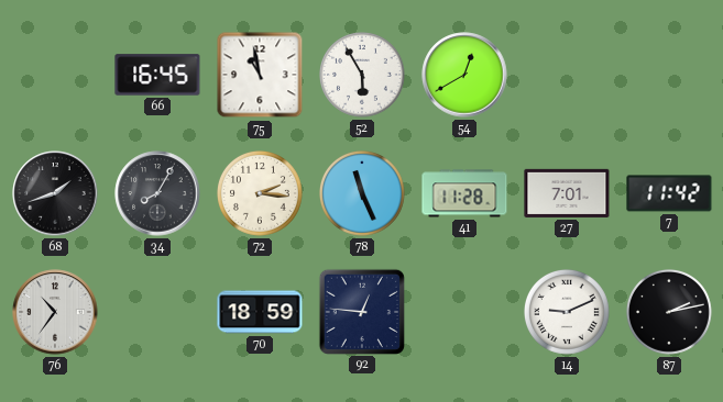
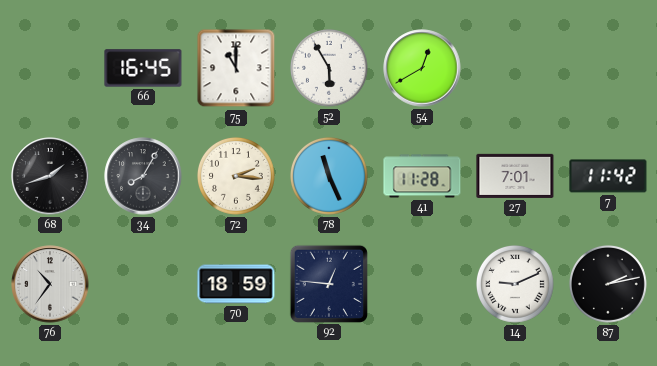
75: 10:58 -> 11:00 (236, 68)
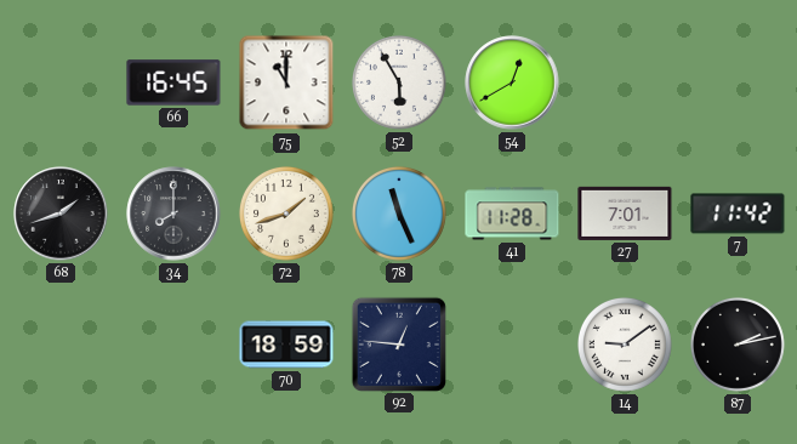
34: 8:05 -> 8:00 (173, 214)
72: 2:16 -> 1:42 (288, 215)
76: 10:36 -> none (50, 284)
14: 9:11 -> 9:09 (626, 346)
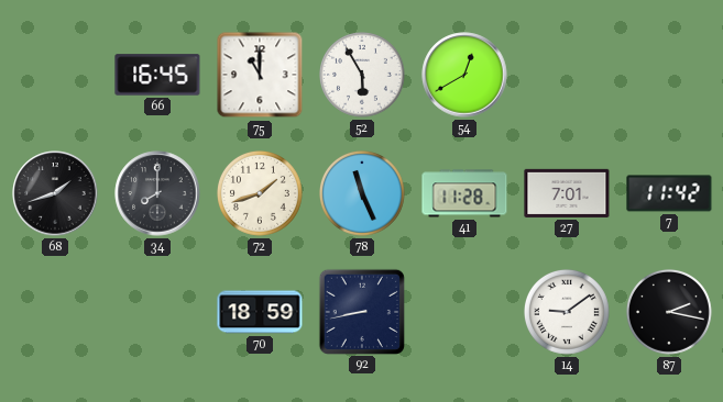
92: 12:46 -> 8:43 (361, 311)
87: 2:13 -> 2:17 (670, 313)
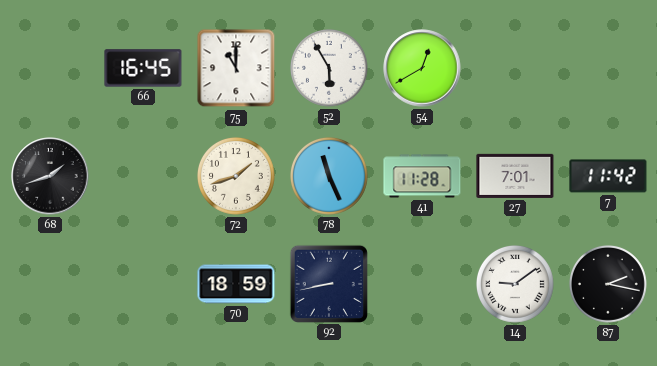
34: 8:00 -> none (157, 193)
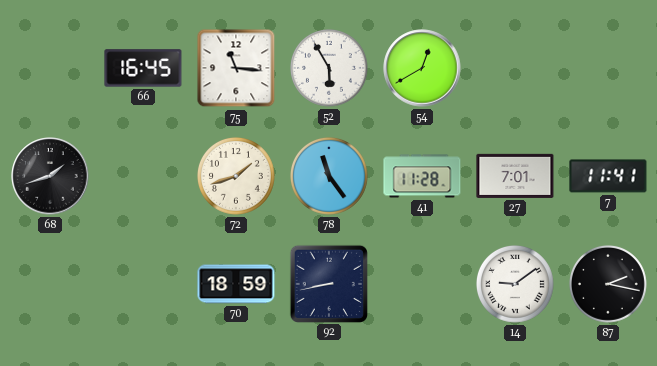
75: 11:00 -> 11:16 (236, 68)
78: 11:26 -> 11:24 (330, 177)
7: 11:42 -> 11:41 (608, 176)
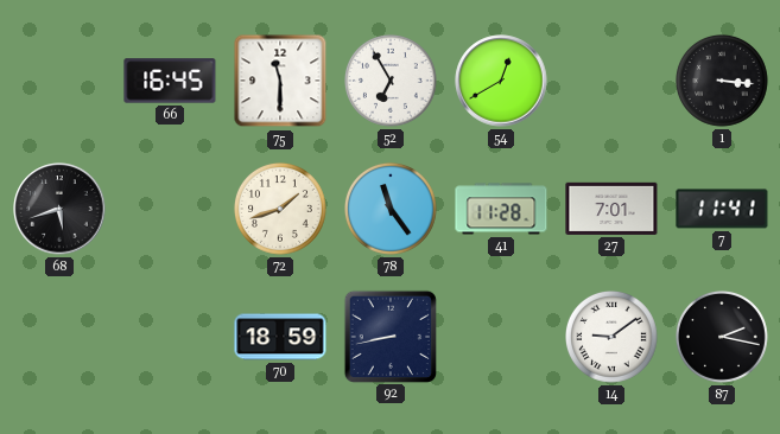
75: 11:16 -> 11:30 (280, 81)
52: 5:55 -> 6:55 (392, 82)
1: none -> 3:16 (723, 82)
68: 1:42 -> 5:42 (59, 209)
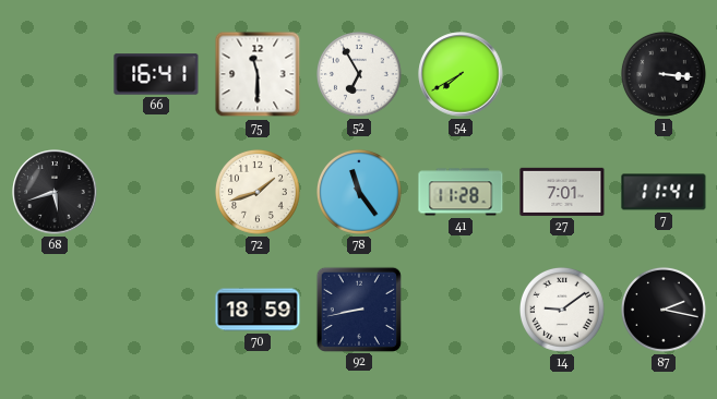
66: 16:45 -> 16:41 (156, 74)
54: 12:40 -> 7:40 (461, 74)
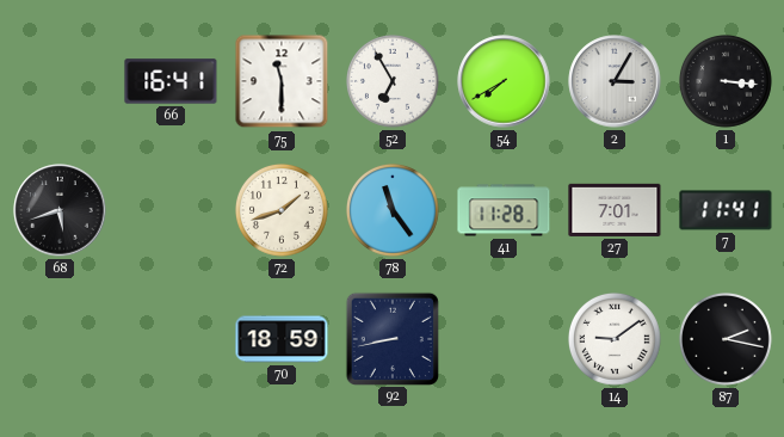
2: none -> 3:05 (615, 81)
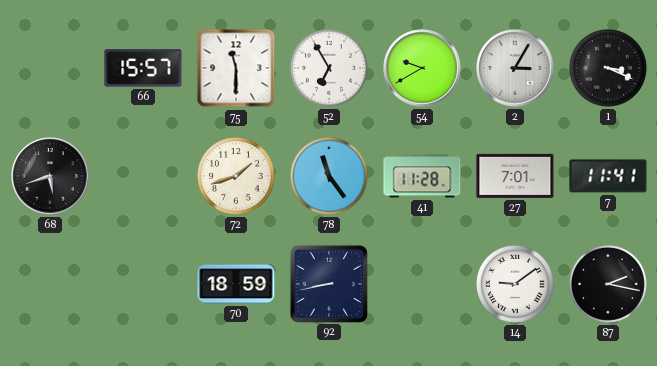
66: 16:41 -> 15:57 (143, 68)
54: 7:40 -> 9:40 (422, 68)
1: 3:16 -> 3:19 (609, 69)
